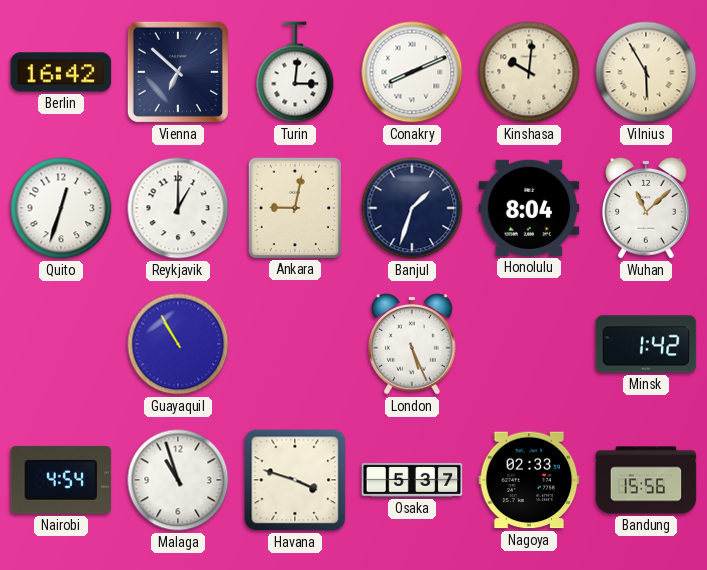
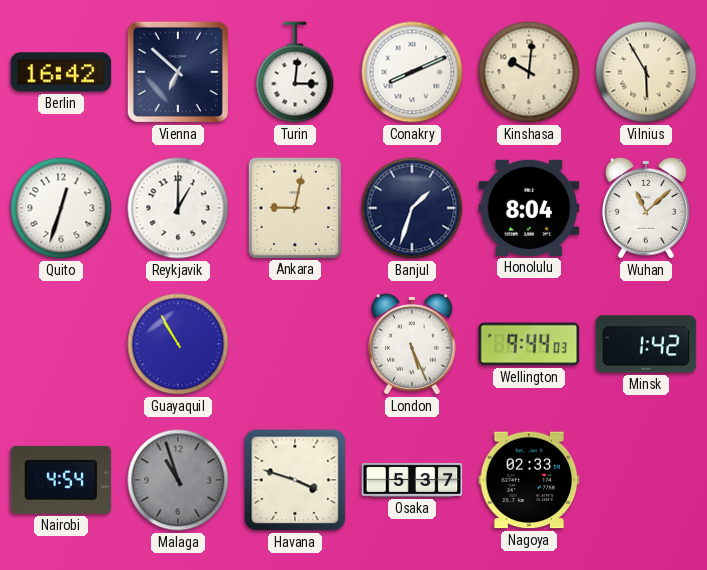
Wellington: none -> 9:44 (529, 344)
Malaga dial: white -> grey (178, 480)
Bandung: 15:56 -> none (646, 480)
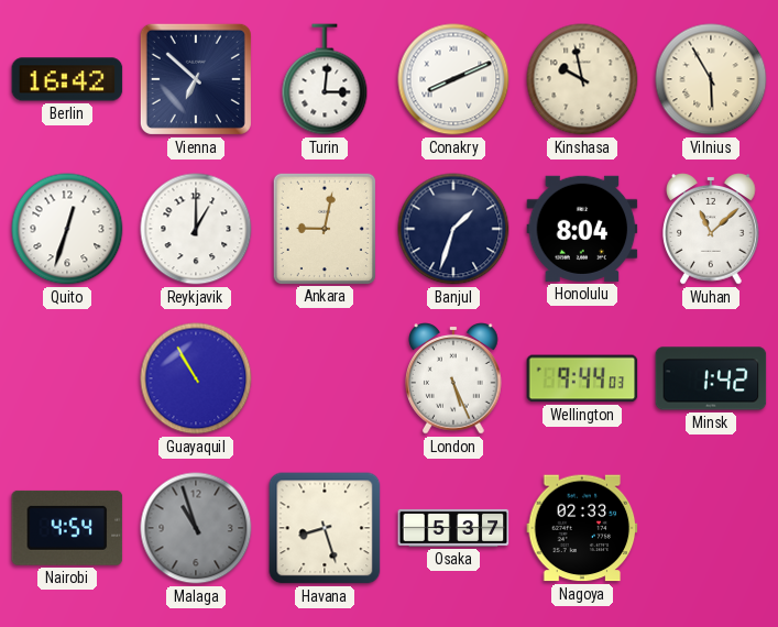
Kinshasa: 10:01 -> 9:58 (582, 79)
Havana: 3:48 -> 8:27 (325, 528)
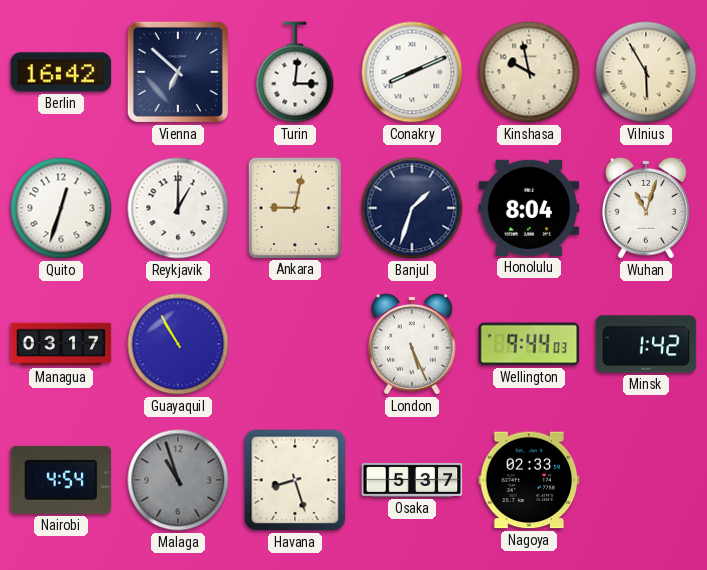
Wuhan: 11:08 -> 11:03 (647, 208)
Managua: none -> 03:17 (61, 344)
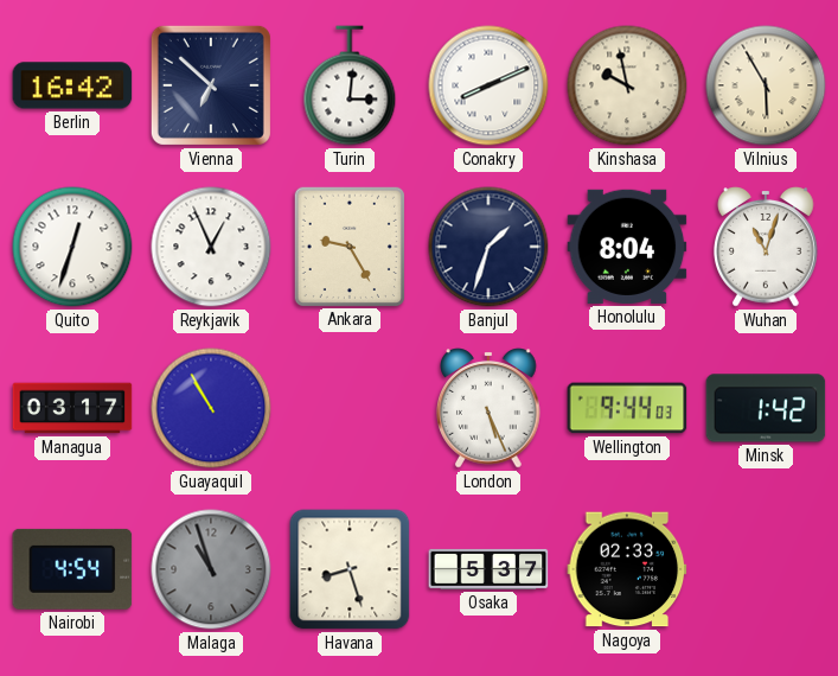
Reykjavik: 1:00 -> 12:56 (211, 247)
Ankara: 9:02 -> 9:25 (350, 245)
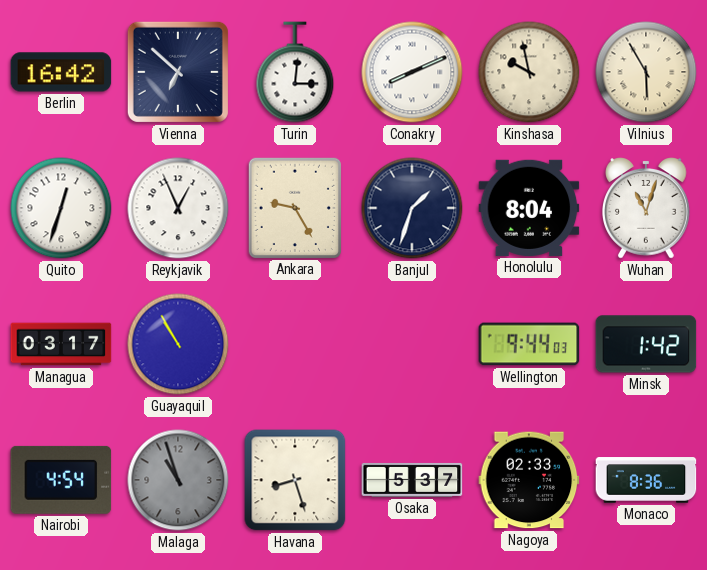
London: 5:26 -> none (490, 408)
Monaco: none -> 8:36 (646, 480)
